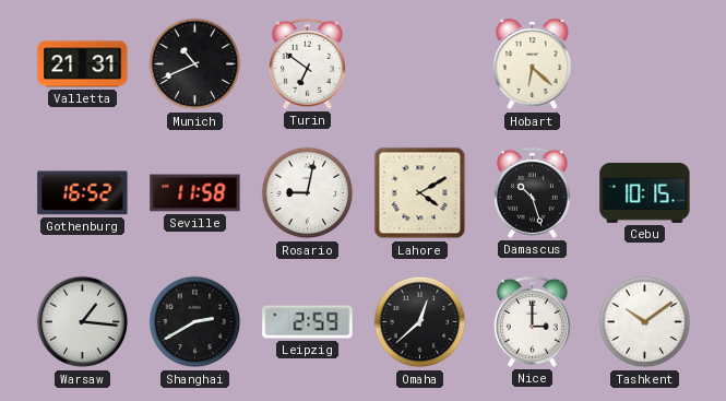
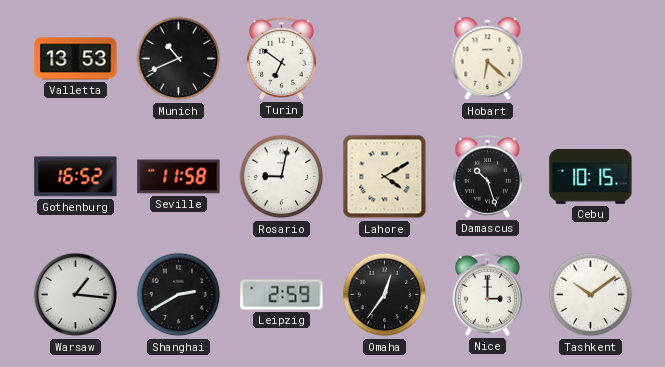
Valletta: 21:31 -> 13:53 (76, 59)
Omaha: 12:38 -> 12:36 (385, 295)
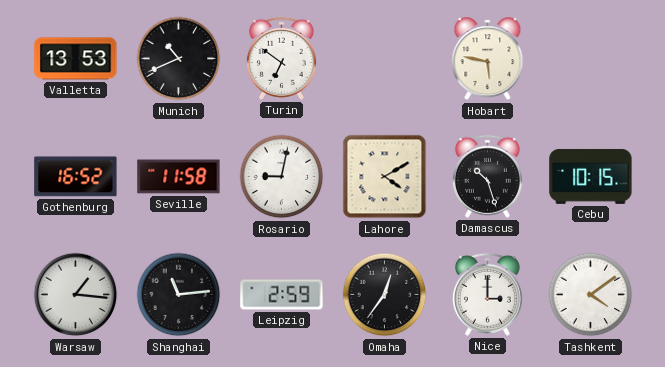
Hobart: 6:22 -> 5:47 (488, 59)
Shanghai: 2:40 -> 11:14 (179, 295)
Tashkent: 10:09 -> 4:09 (591, 295)
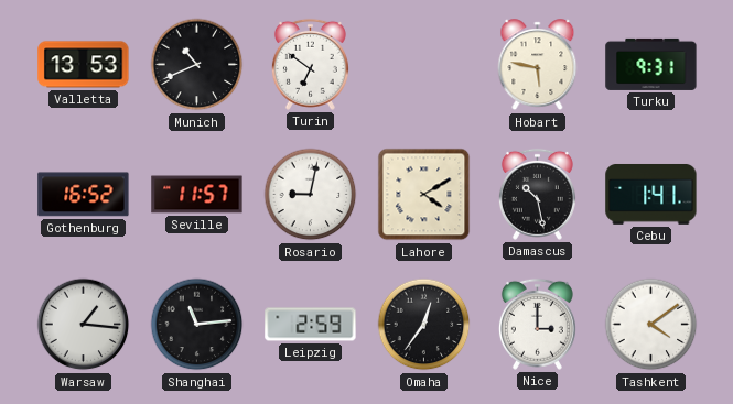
Turku: none -> 9:31 (651, 64)
Seville: 11:58 -> 11:57 (197, 195)
Damascus: 10:27 -> 10:28 (537, 194)
Cebu: 10:15 -> 1:41 (651, 195)
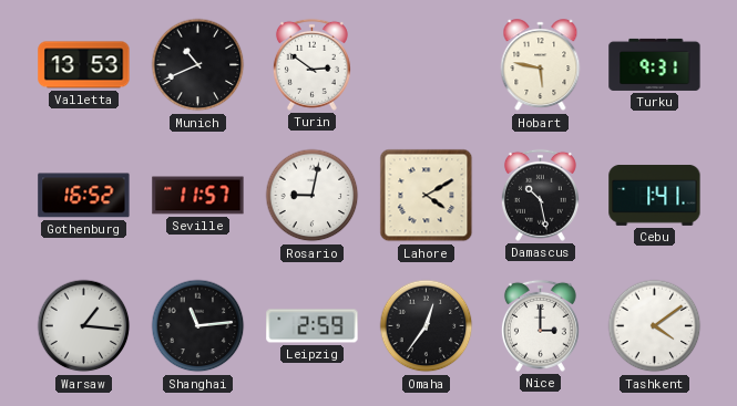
Turin: 6:51 -> 2:51 (311, 64)
